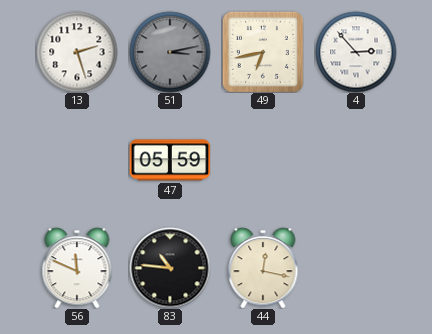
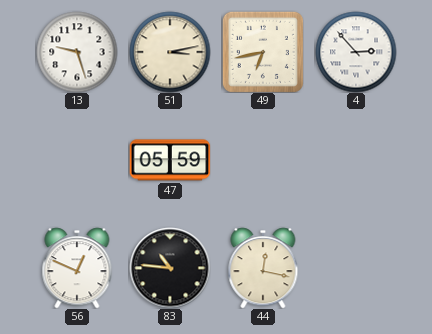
13: 2:27 -> 9:27 (77, 52)
51 dial: grey -> cream (170, 52)
56: 11:49 -> 12:49 (77, 268)
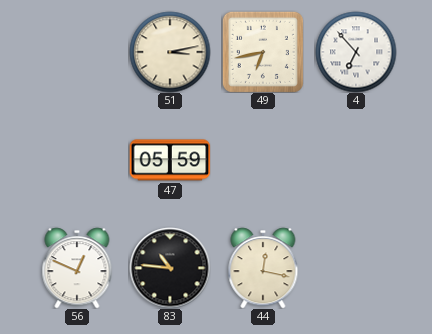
13: 9:27 -> none (77, 52)
4: 2:53 -> 6:53 (356, 52)
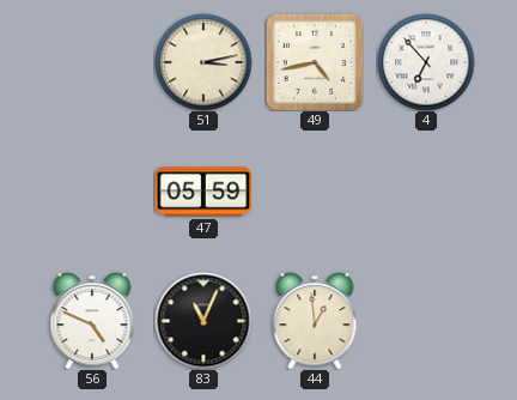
49: 6:43 -> 4:43 (315, 62)
56: 12:49 -> 4:49 (92, 321)
83: 10:46 -> 11:04 (203, 321)
44: 12:17 -> 12:59 (315, 321)
